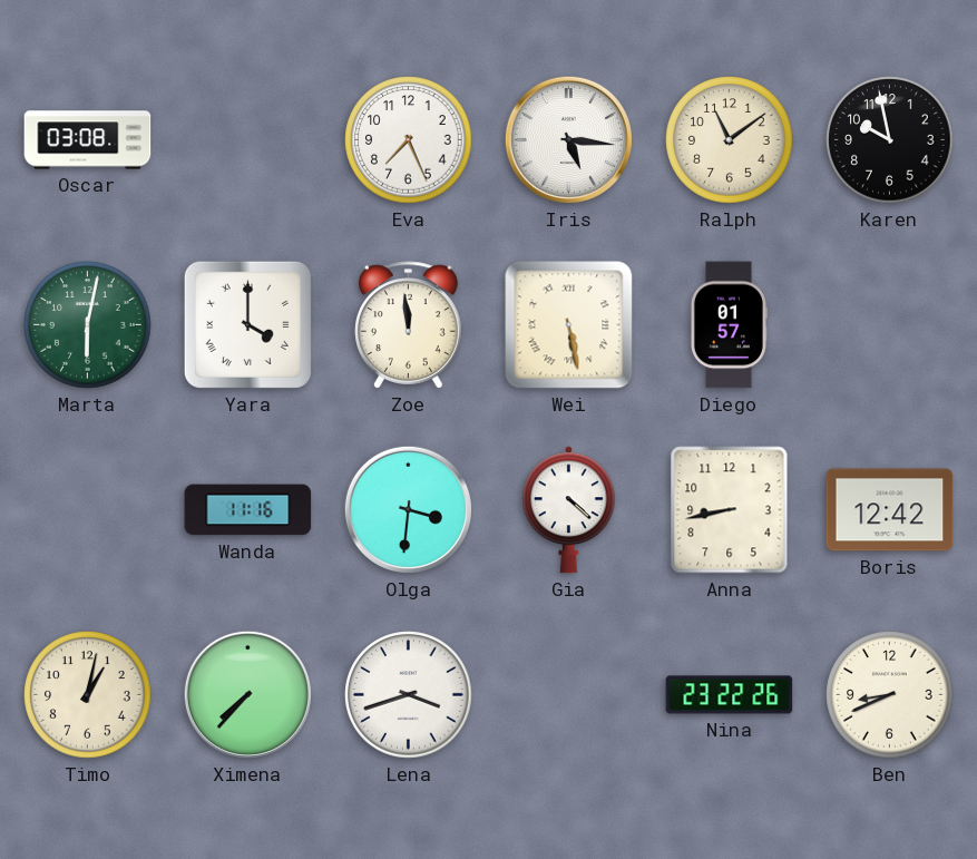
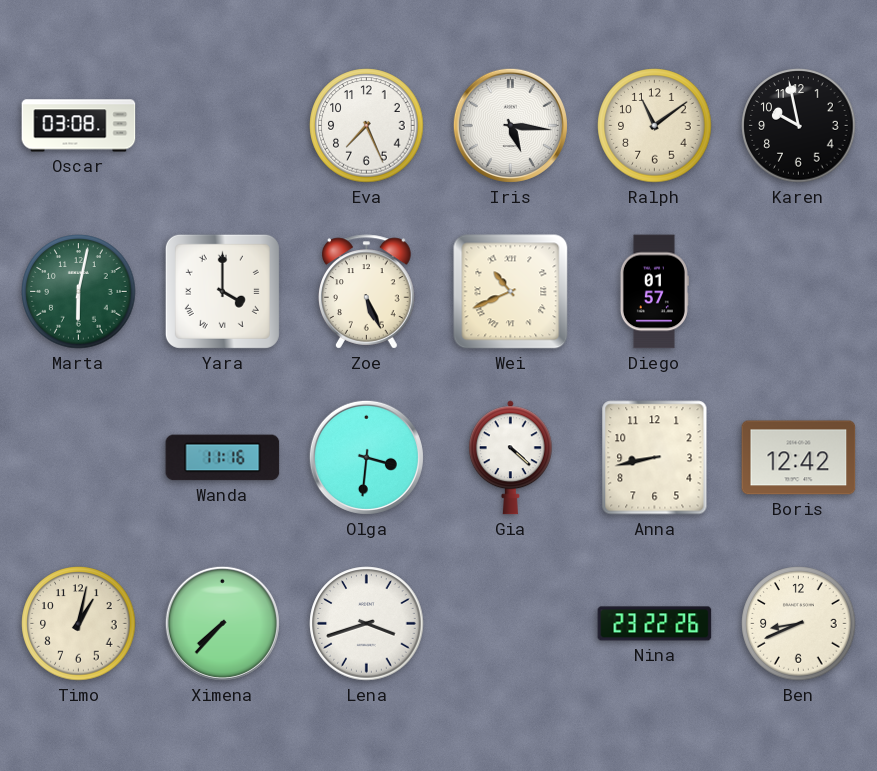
Zoe: 11:59 -> 5:26 (367, 292)
Wei: 5:28 -> 10:41 (511, 292)
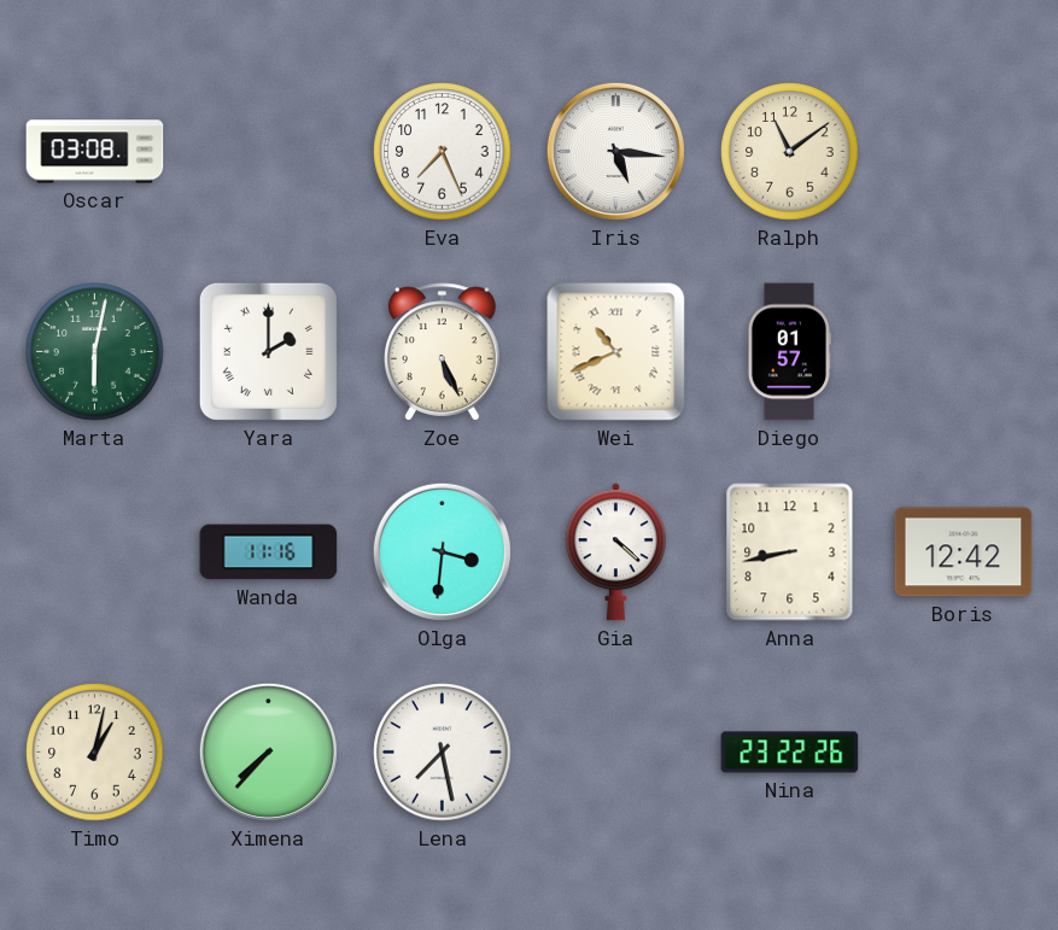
Karen: 9:58 -> none (799, 126)
Yara: 4:00 -> 2:00 (268, 351)
Lena: 3:42 -> 7:28 (443, 753)
Ben: 8:41 -> none (799, 624)
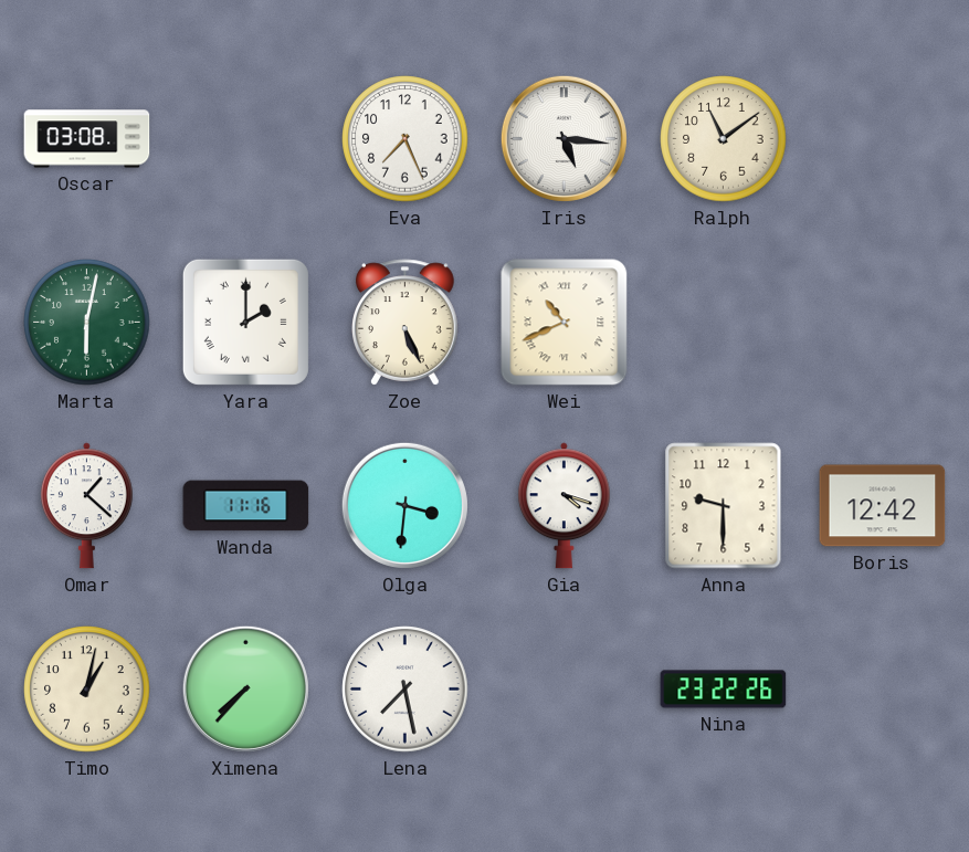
Diego: 01:57 -> none (789, 352)
Omar: none -> 1:22 (86, 506)
Gia: 4:22 -> 4:18 (564, 506)
Anna: 8:43 -> 9:30 (724, 506)
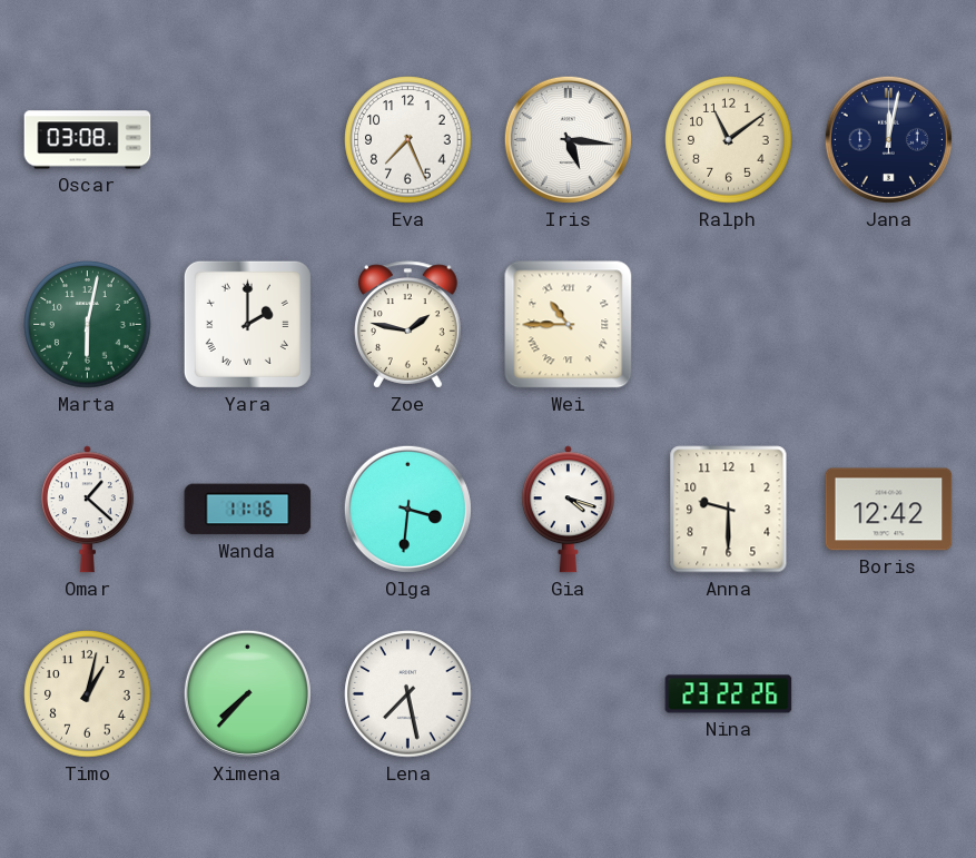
Jana: none -> 12:02 (888, 139)
Zoe: 5:26 -> 1:47 (408, 325)
Wei: 10:41 -> 10:45 (569, 325)
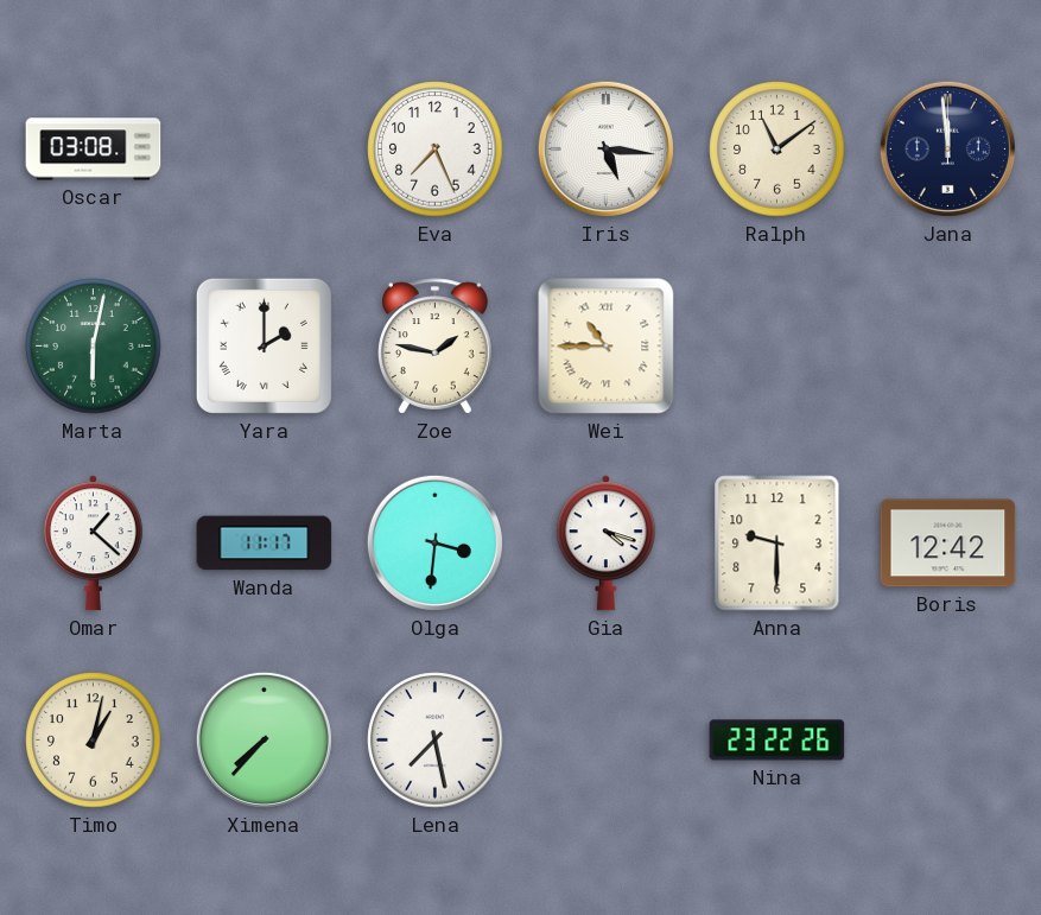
Jana: 12:02 -> 11:59 (947, 148)
Wanda: 11:16 -> 11:17 (265, 544)
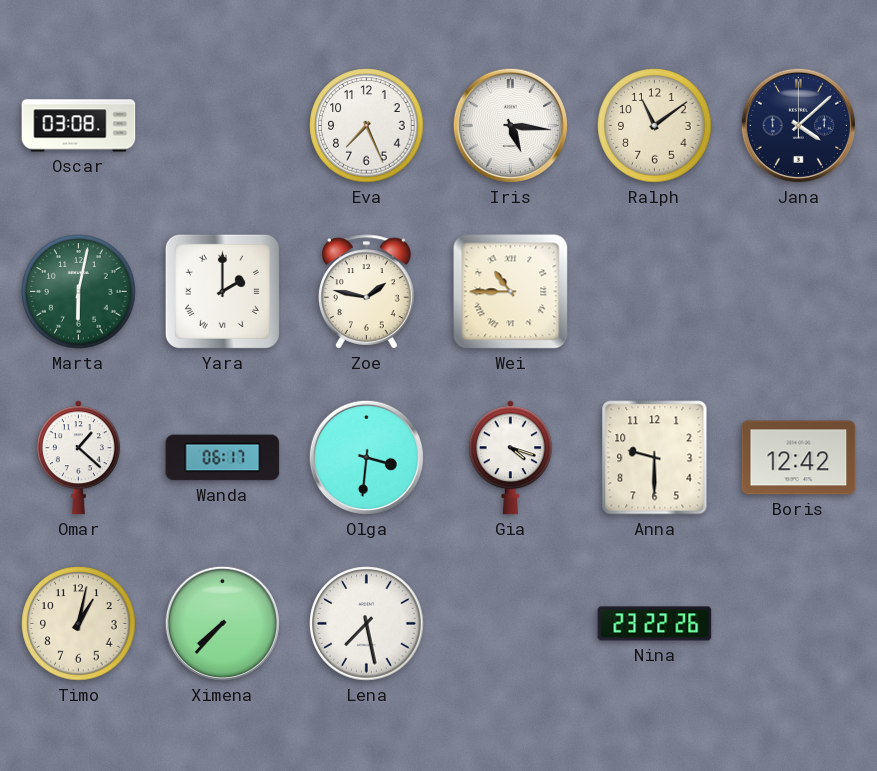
Jana: 11:59 -> 4:08 (798, 125)
Wanda: 11:17 -> 06:17 (223, 458)
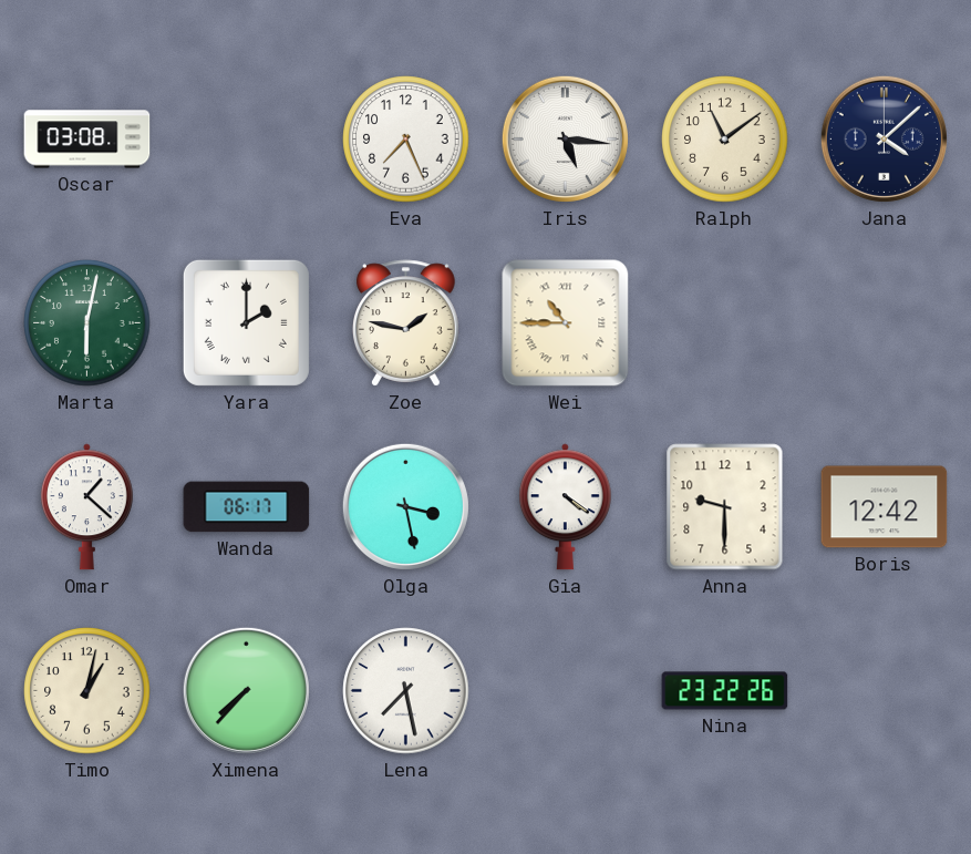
Olga: 3:31 -> 3:28 (405, 506)
Gia: 4:18 -> 4:21 (565, 507)
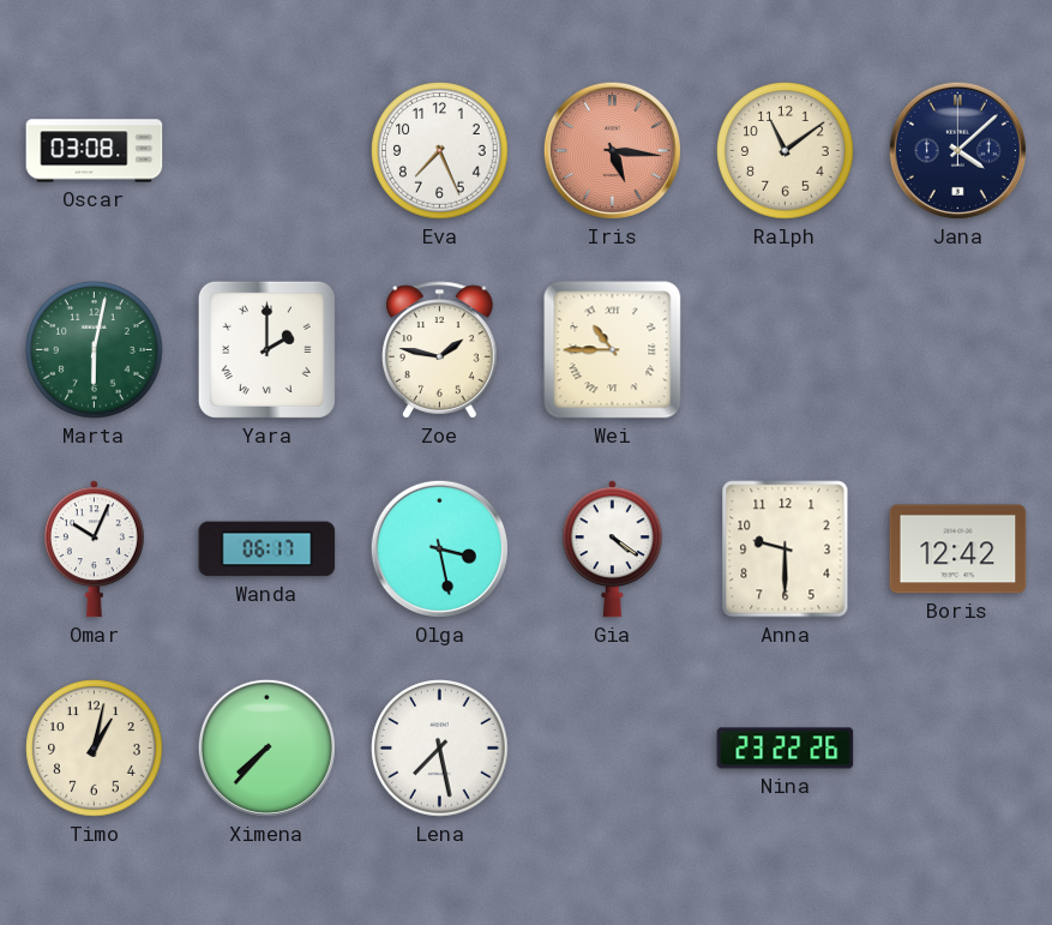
Iris dial: white -> salmon (612, 150)
Omar: 1:22 -> 10:04 (94, 549)
